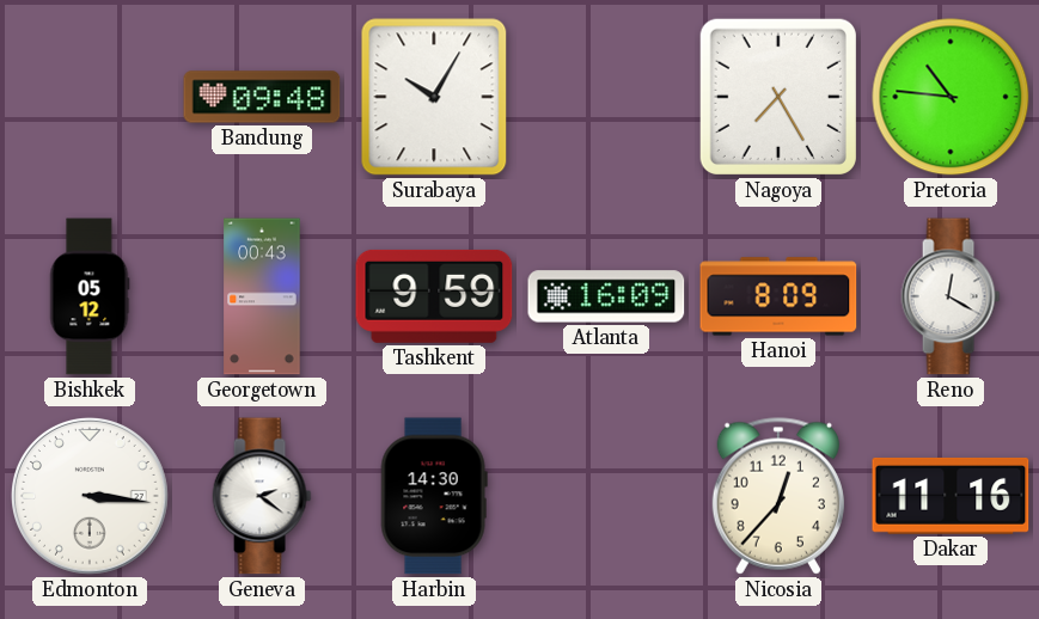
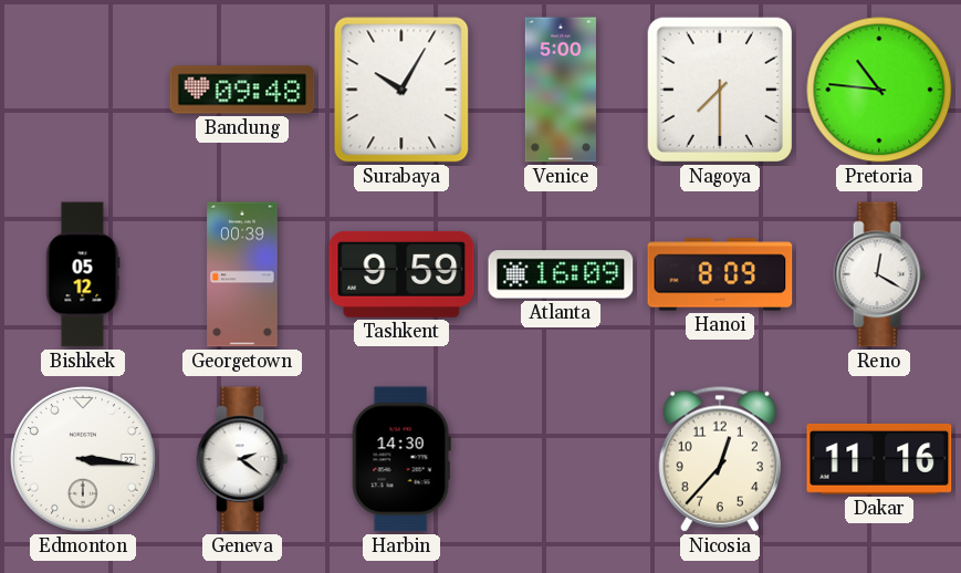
Venice: none -> 5:00 (561, 90)
Nagoya: 7:25 -> 7:30 (720, 90)
Georgetown: 00:43 -> 00:39 (242, 274)
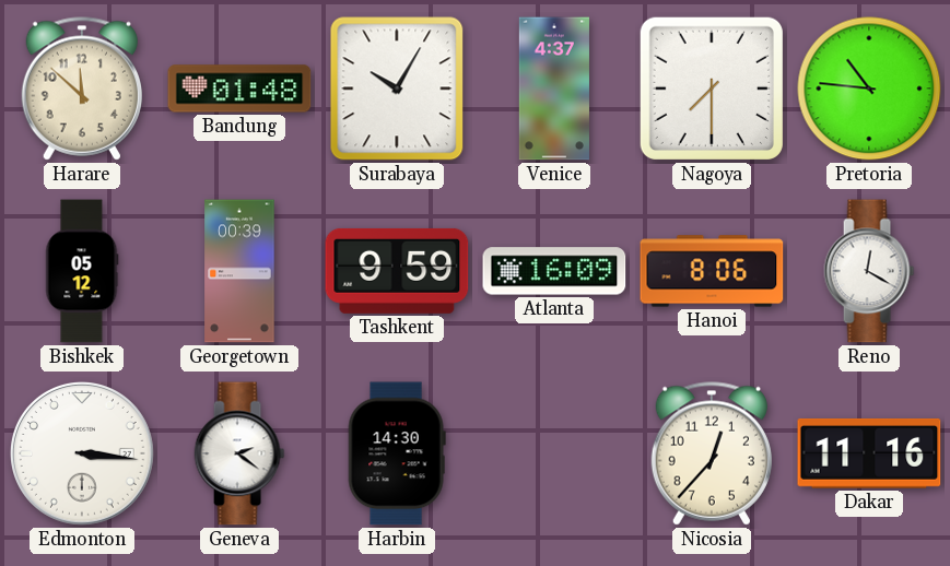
Harare: none -> 11:52 (82, 89)
Bandung: 09:48 -> 01:48 (239, 89)
Venice: 5:00 -> 4:37 (554, 89)
Hanoi: 8:09 -> 8:06 (712, 271)
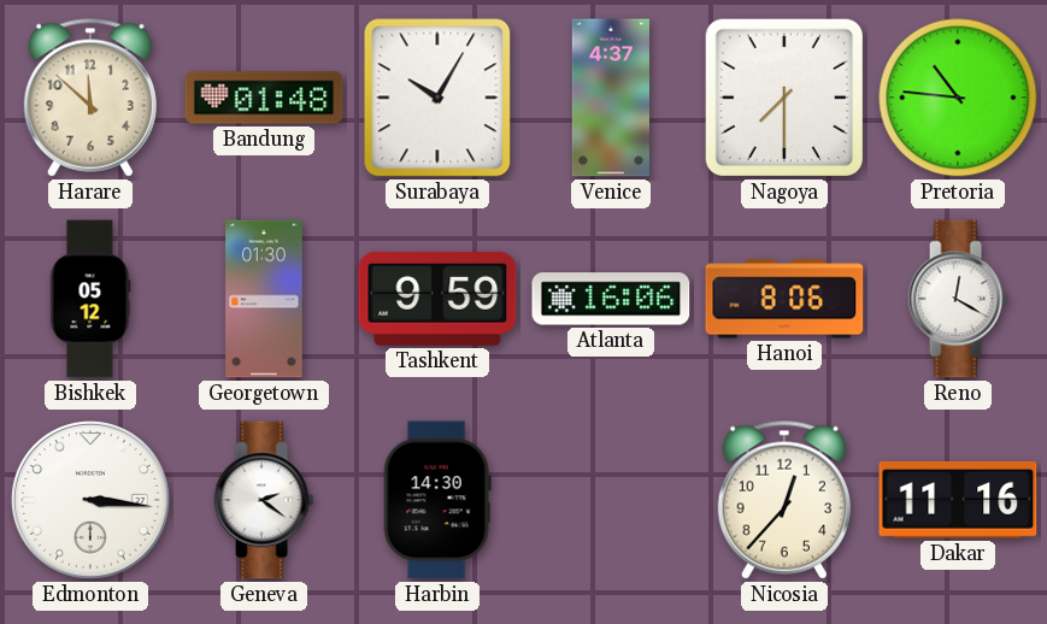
Georgetown: 00:39 -> 01:30 (264, 299)
Atlanta: 16:09 -> 16:06 (611, 299)
